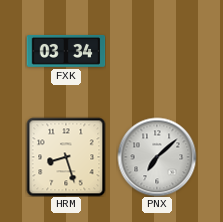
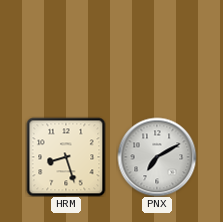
FXK: 03:34 -> none (66, 51)
PNX: 7:08 -> 7:10 (157, 157)
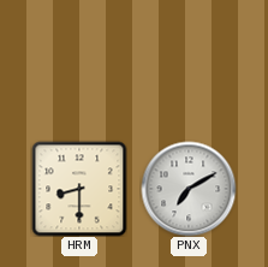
HRM: 8:27 -> 8:30 (79, 189)
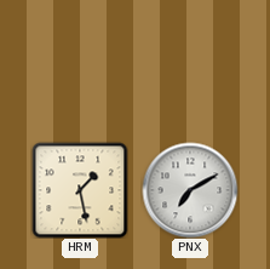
HRM: 8:30 -> 1:28 (80, 190)
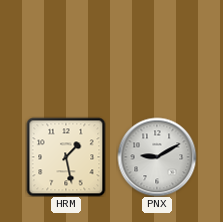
PNX: 7:10 -> 9:10 (157, 157)
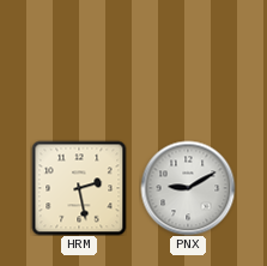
HRM: 1:28 -> 2:28 (79, 188)
